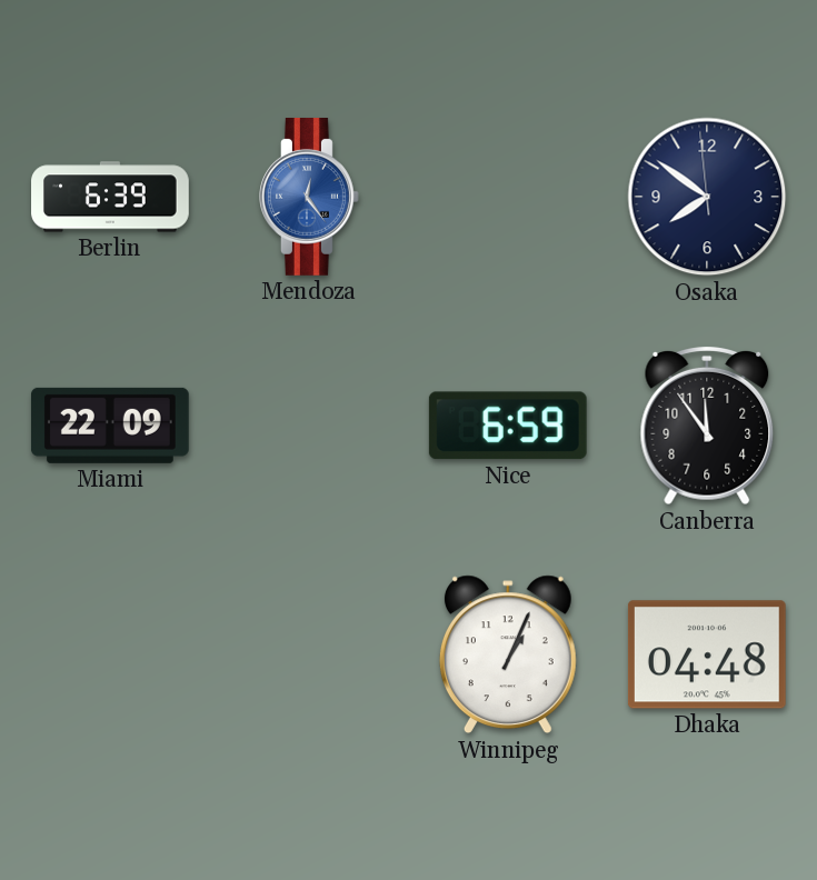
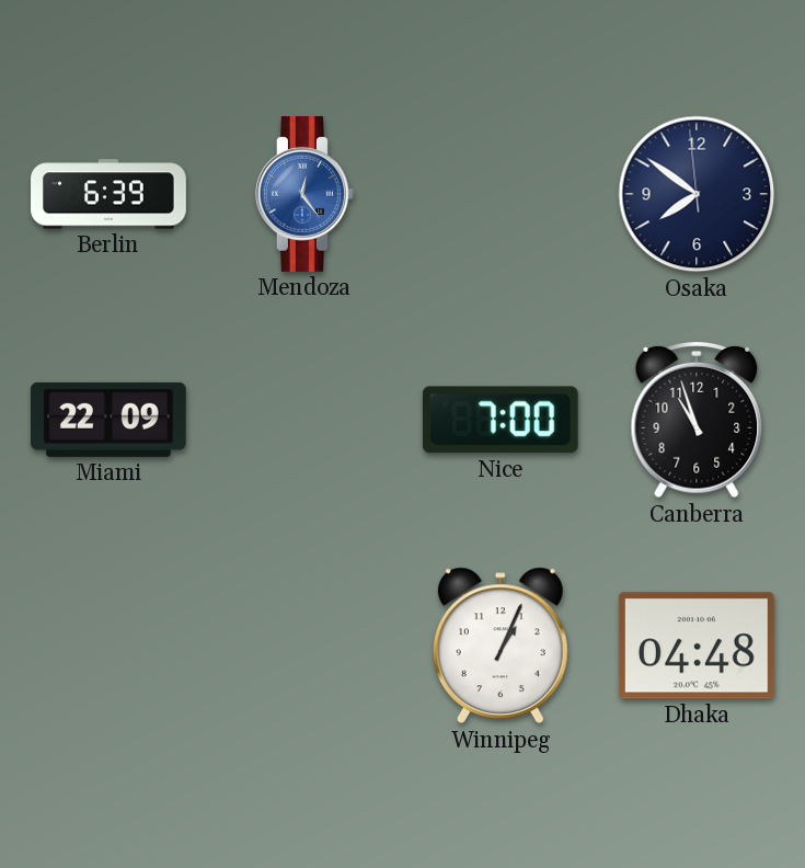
Nice: 6:59 -> 7:00 (501, 420)
Canberra: 11:54 -> 10:57 (697, 420)
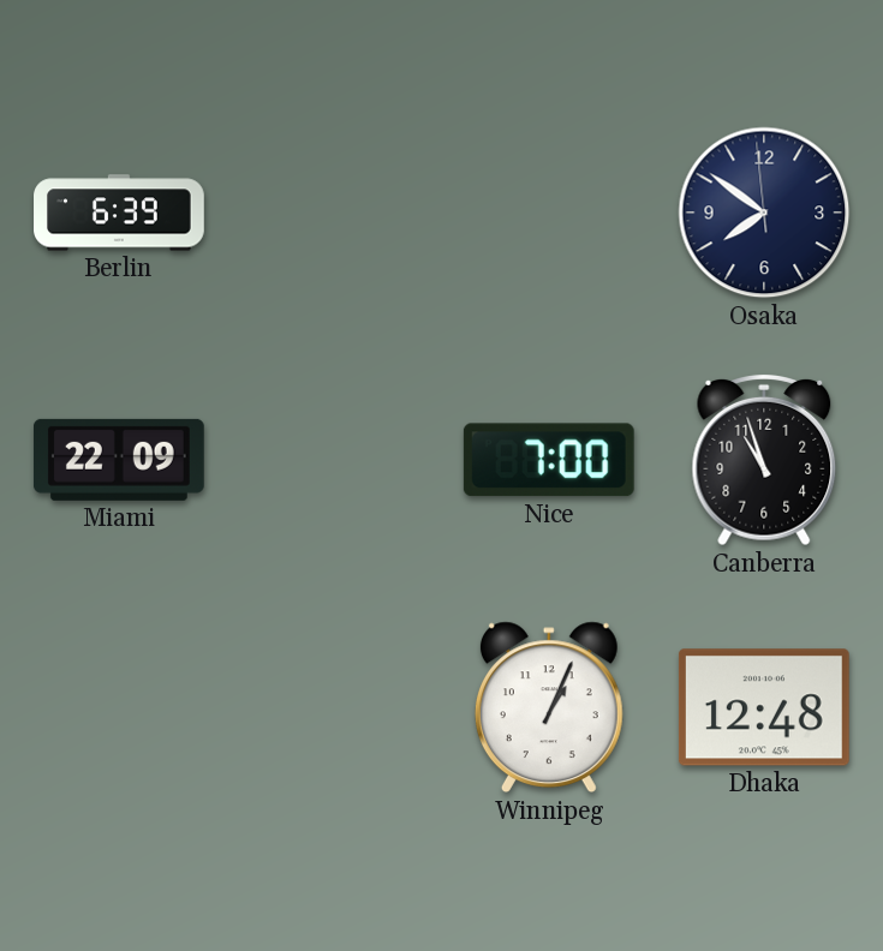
Mendoza: 12:24 -> none (306, 195)
Dhaka: 04:48 -> 12:48 (764, 707)
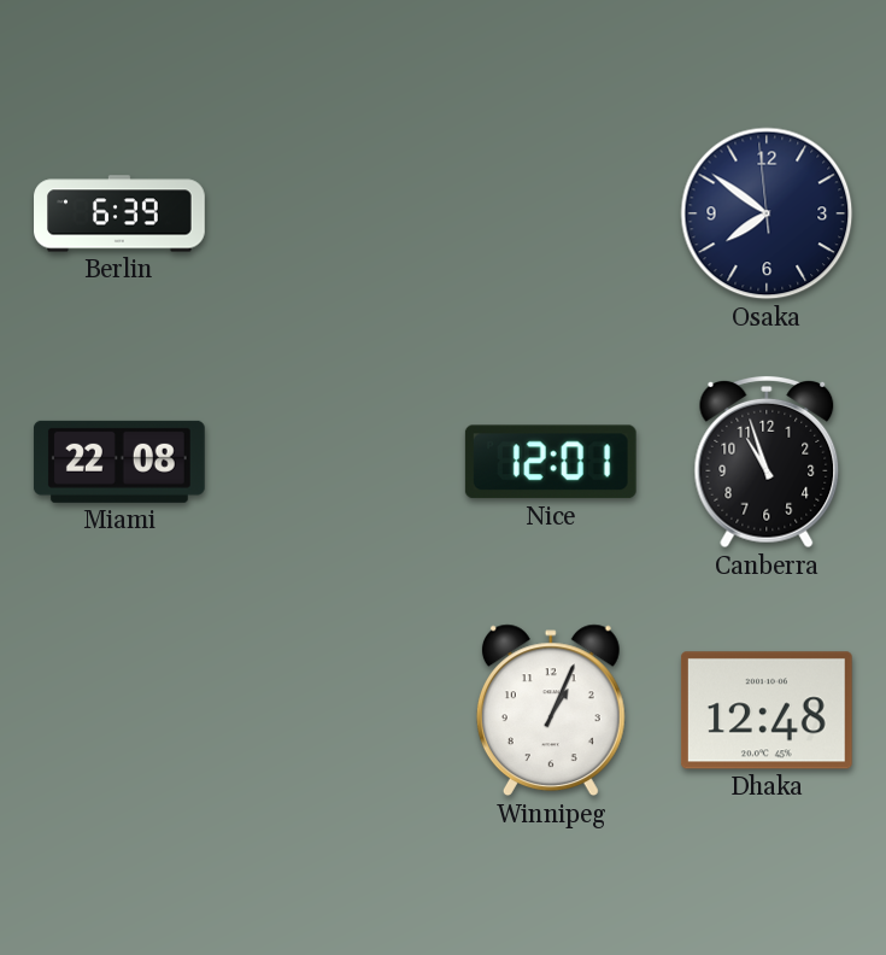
Miami: 22:09 -> 22:08 (119, 462)
Nice: 7:00 -> 12:01 (551, 462)
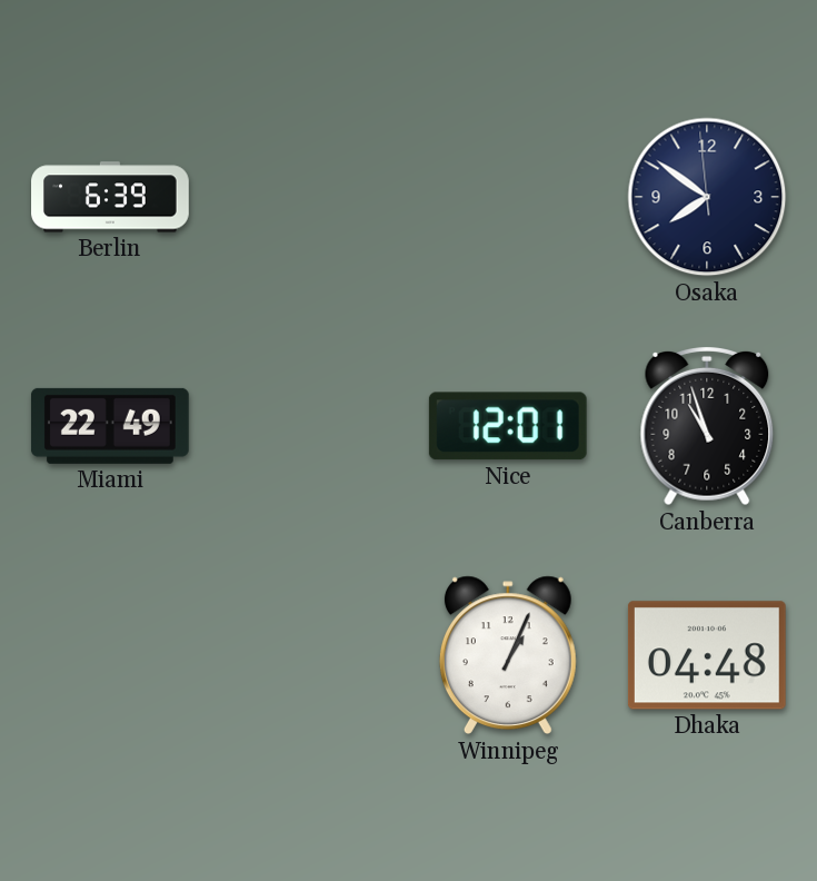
Miami: 22:08 -> 22:49 (110, 426)
Dhaka: 12:48 -> 04:48 (707, 655)
